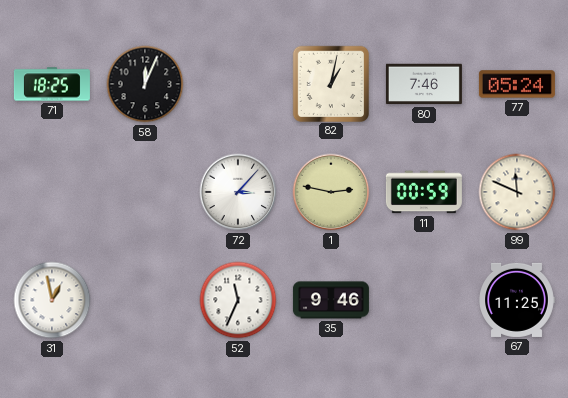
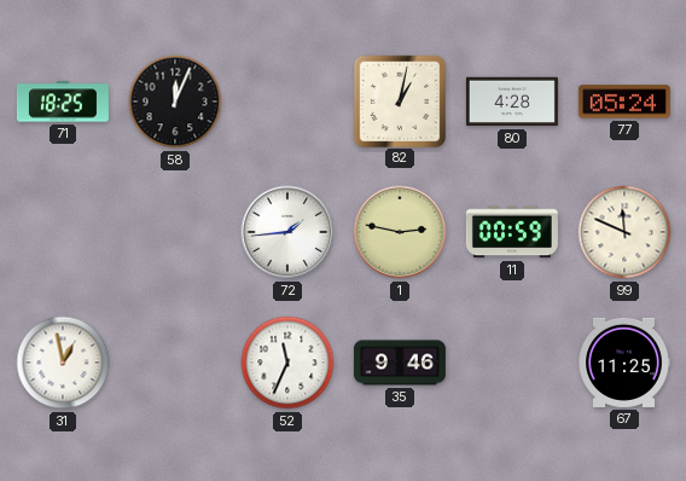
80: 7:46 -> 4:28 (512, 102)
72: 3:07 -> 1:44 (287, 232)
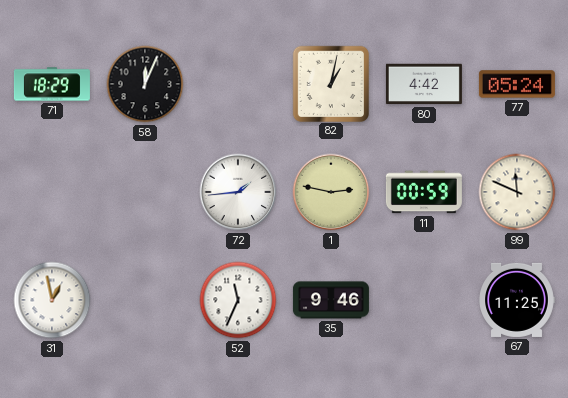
71: 18:25 -> 18:29 (52, 84)
80: 4:28 -> 4:42 (424, 84)
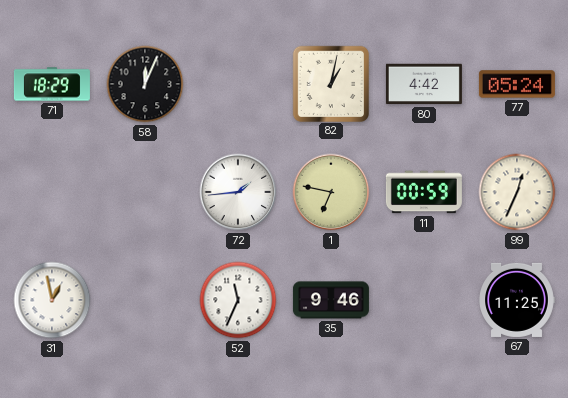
1: 2:47 -> 6:47 (331, 192)
99: 11:49 -> 12:34 (517, 192)
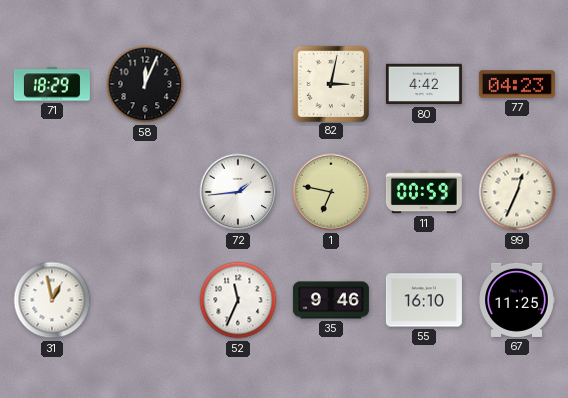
82: 1:02 -> 3:02 (330, 83)
77: 05:24 -> 04:23 (517, 84)
55: none -> 16:10 (424, 300)
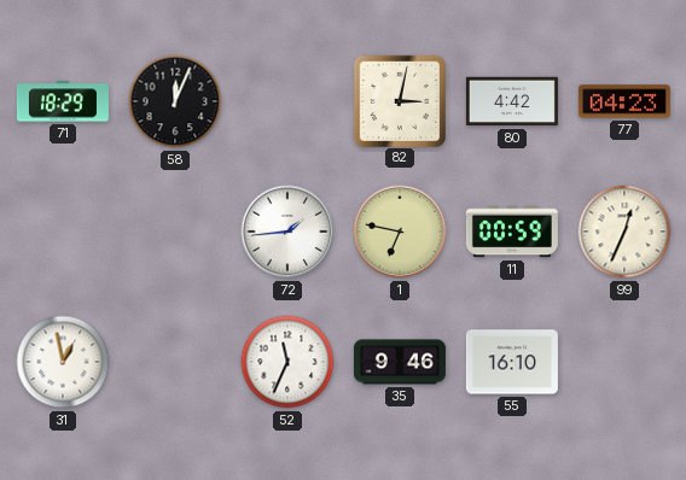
67: 11:25 -> none (517, 300)
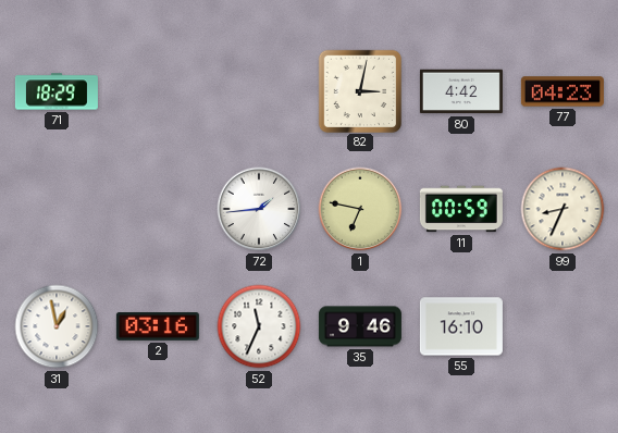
58: 12:04 -> none (175, 101)
99: 12:34 -> 8:34 (563, 209)
2: none -> 03:16 (158, 327)
